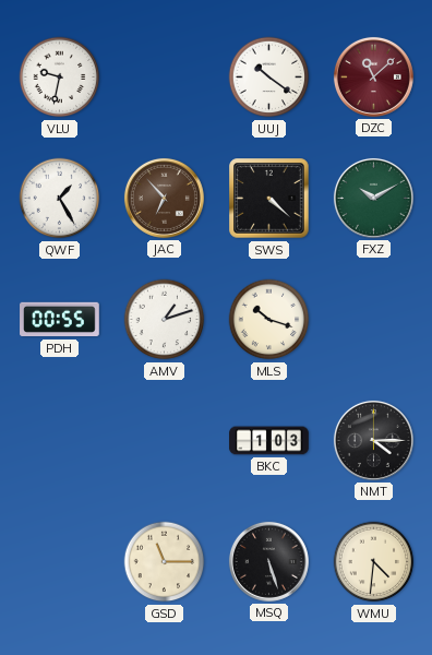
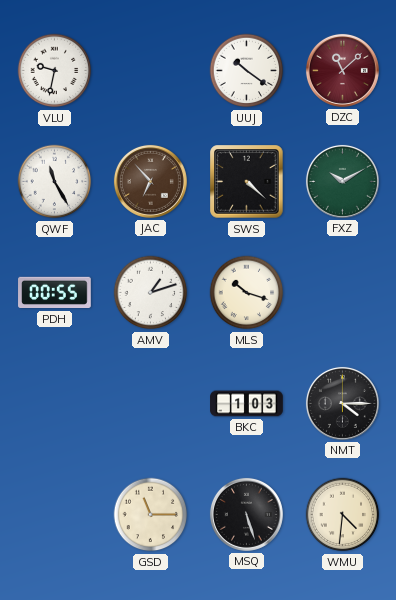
QWF: 1:25 -> 11:25 (55, 182)
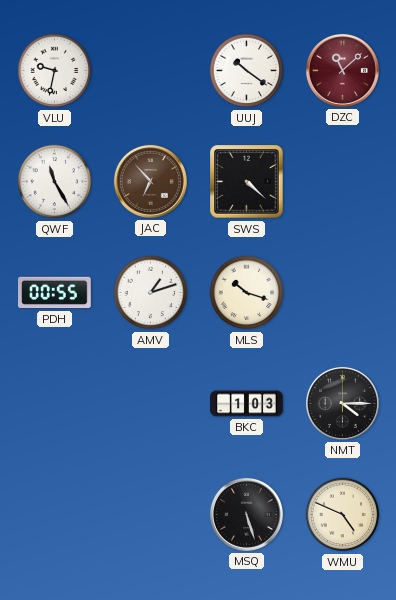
FXZ: 10:10 -> none (342, 181)
GSD: 11:15 -> none (151, 515)
WMU: 4:31 -> 4:49 (343, 515)
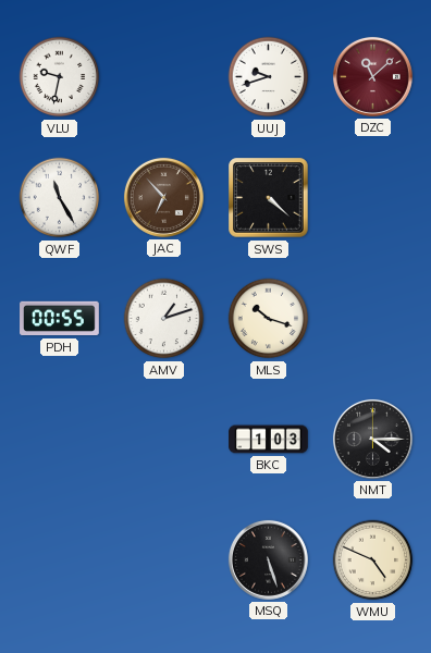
UUJ: 10:21 -> 9:42 (269, 77)
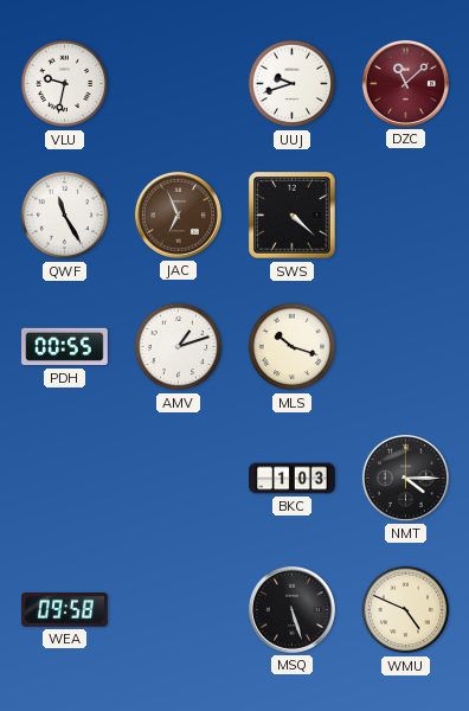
JAC: 6:53 -> 6:56 (178, 214)
WEA: none -> 09:58 (65, 610)
